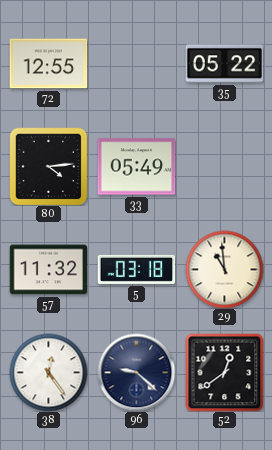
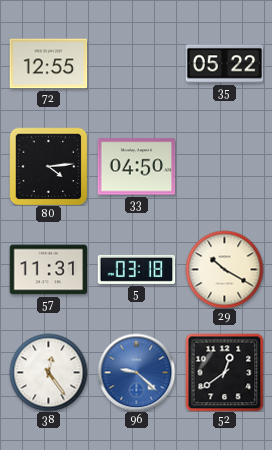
33: 05:49 -> 04:50 (136, 167)
57: 11:32 -> 11:31 (48, 270)
29: 10:59 -> 10:20 (224, 269)
96 dial: navy -> blue (136, 372)
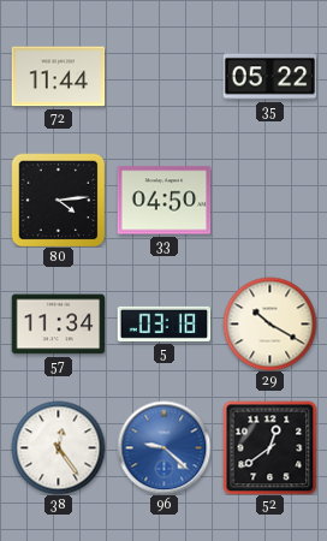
72: 12:55 -> 11:44 (58, 77)
57: 11:31 -> 11:34 (58, 325)
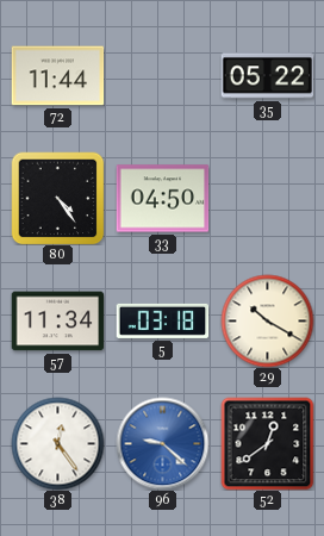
80: 4:14 -> 4:24 (57, 198)
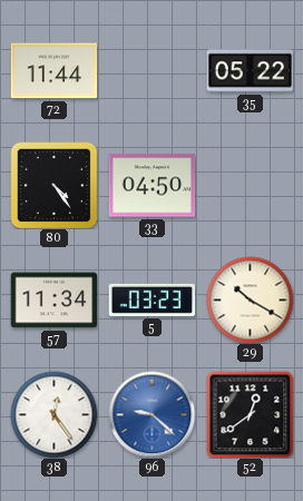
5: 03:18 -> 03:23 (151, 299)
